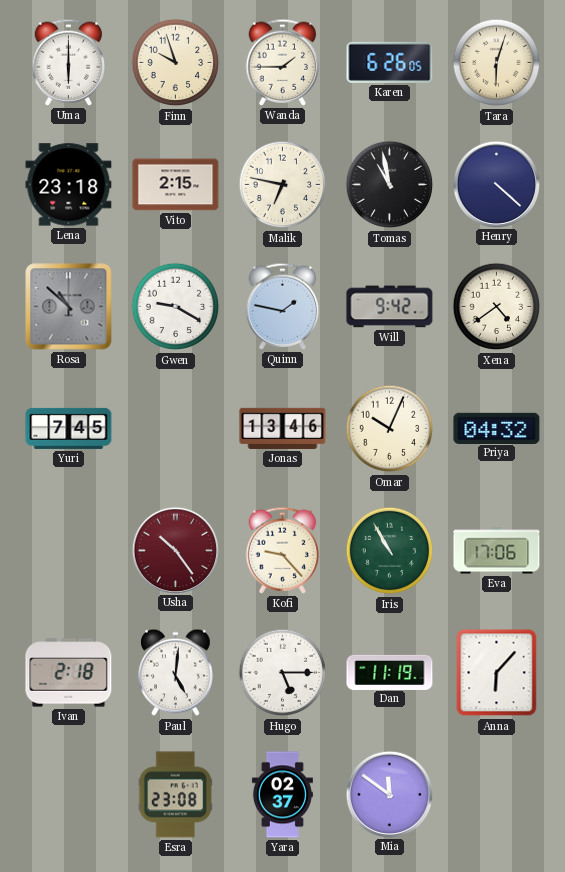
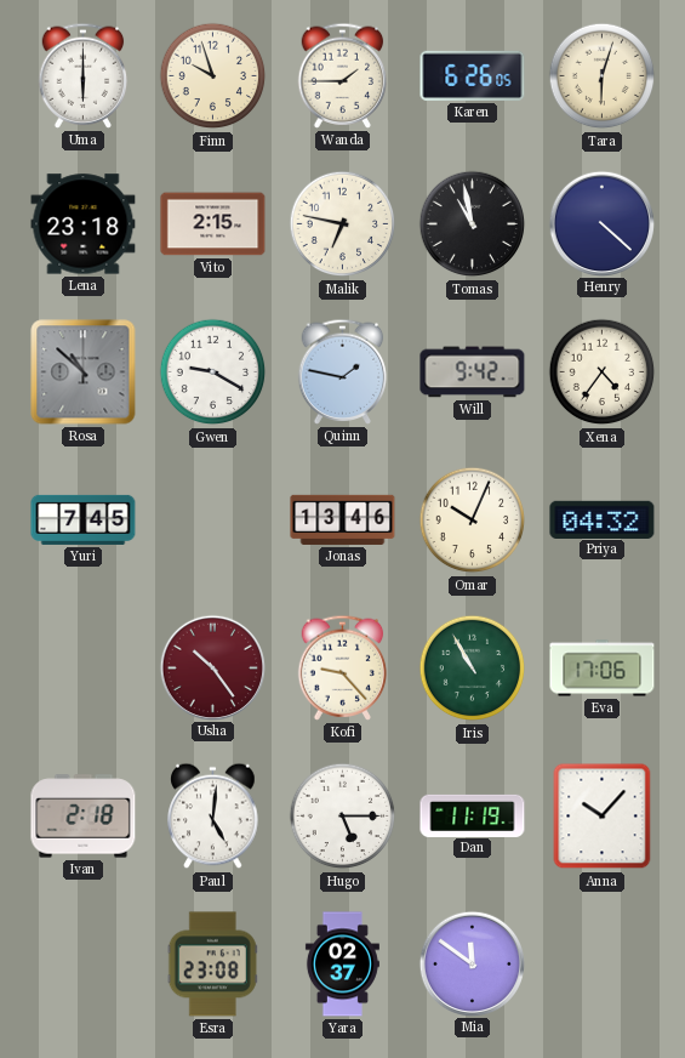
Xena: 4:39 -> 4:36 (603, 372)
Anna: 6:07 -> 10:07 (603, 817)
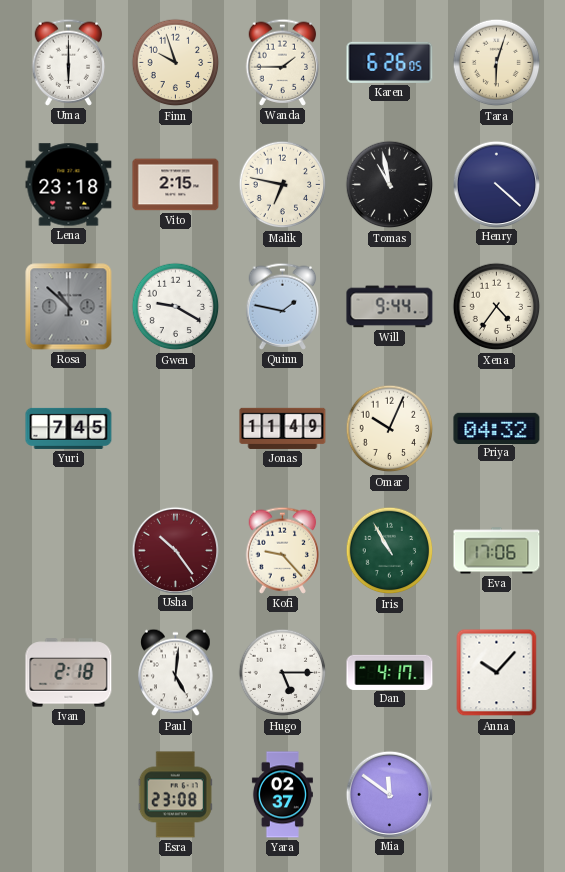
Will: 9:42 -> 9:44 (390, 307)
Jonas: 13:46 -> 11:49 (283, 428)
Dan: 11:19 -> 4:17 (390, 672)
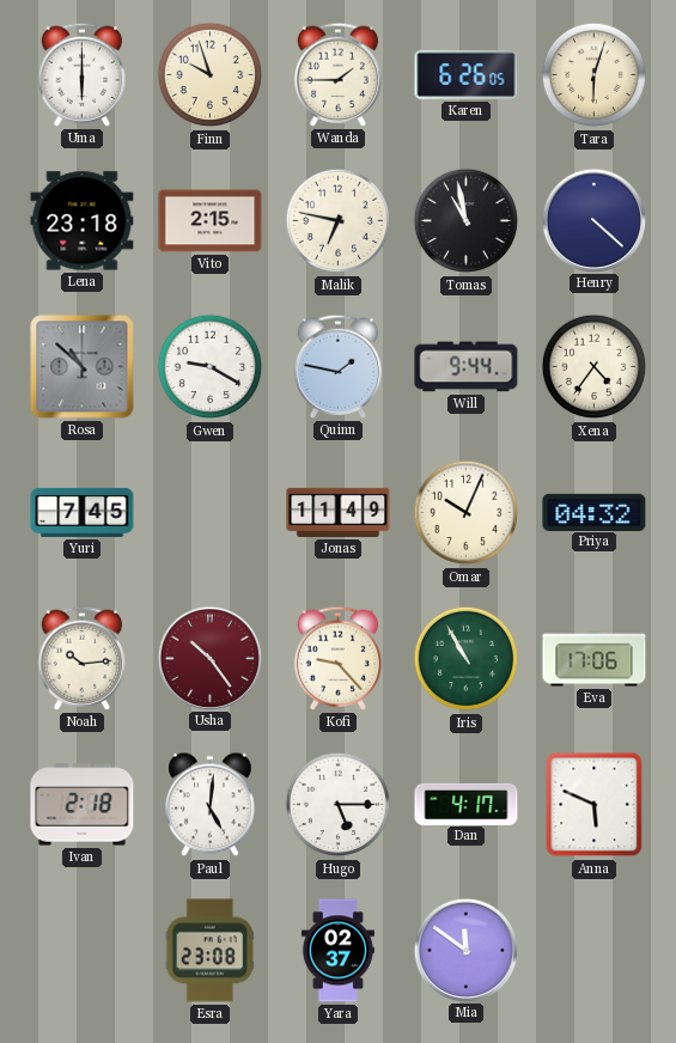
Noah: none -> 10:14 (83, 658)
Anna: 10:07 -> 5:49 (595, 805)
